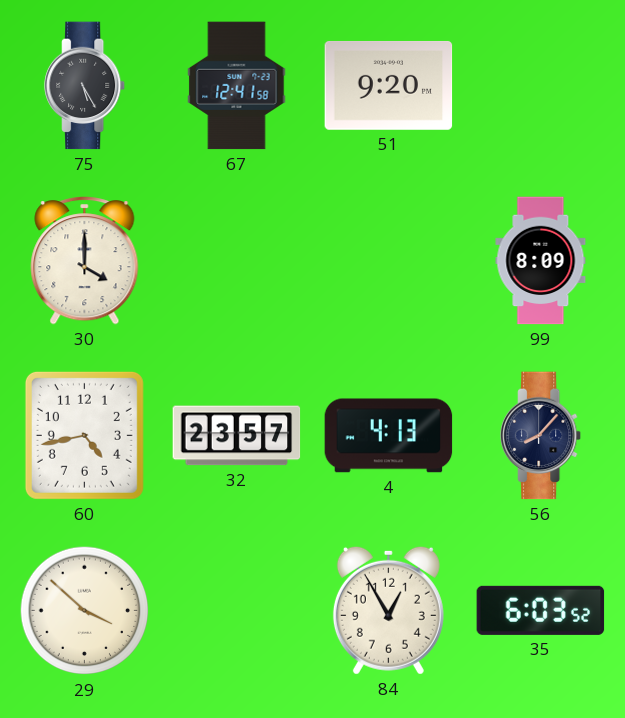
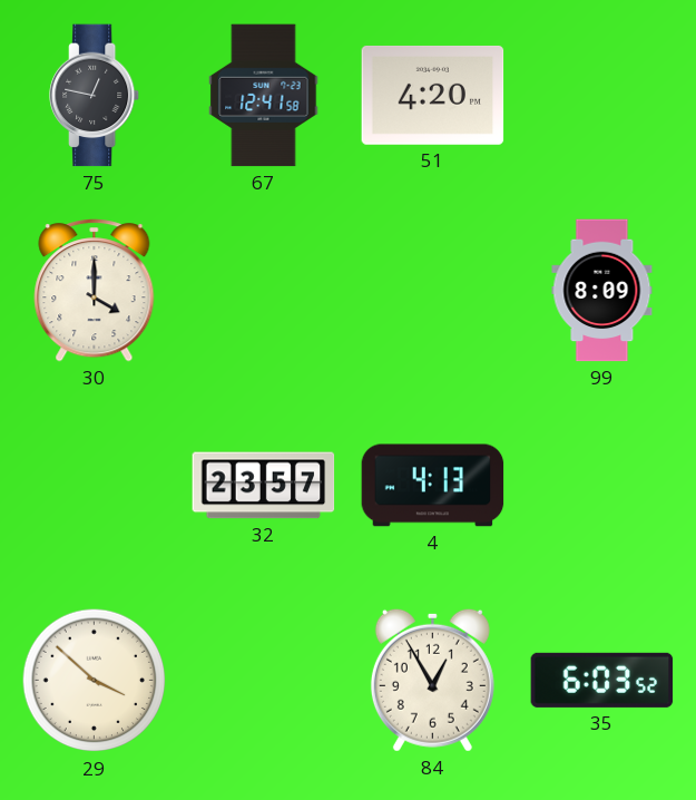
75: 5:25 -> 12:47 (96, 96)
51: 9:20 -> 4:20 (433, 95)
60: 4:43 -> none (84, 435)
56: 8:07 -> none (542, 436)
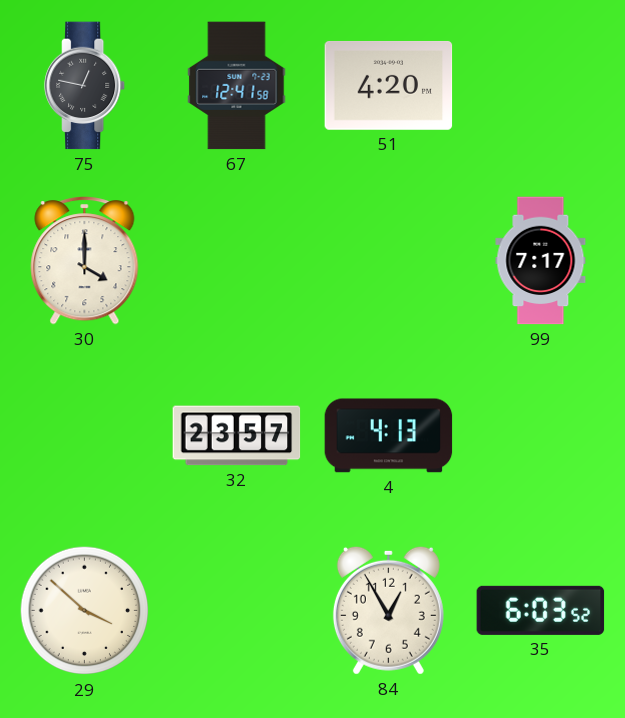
99: 8:09 -> 7:17 (541, 261)
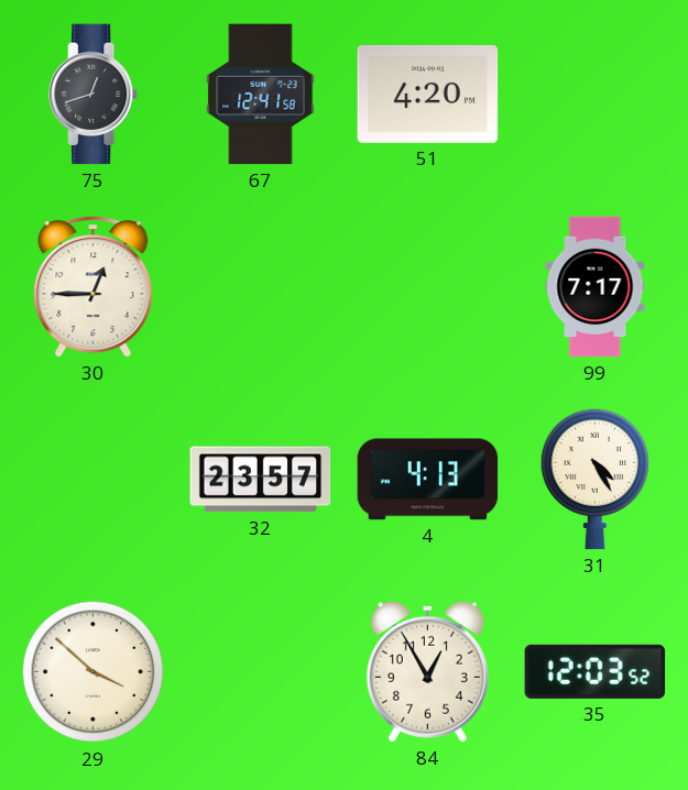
75: 12:47 -> 12:42 (95, 95)
30: 4:00 -> 12:45 (94, 287)
31: none -> 4:25 (594, 479)
35: 6:03 -> 12:03 (596, 671)
